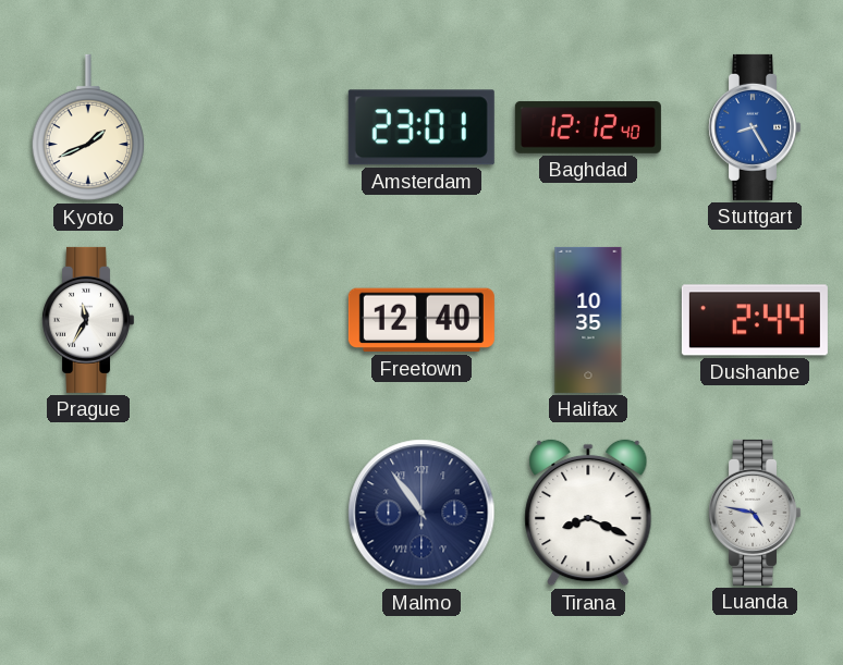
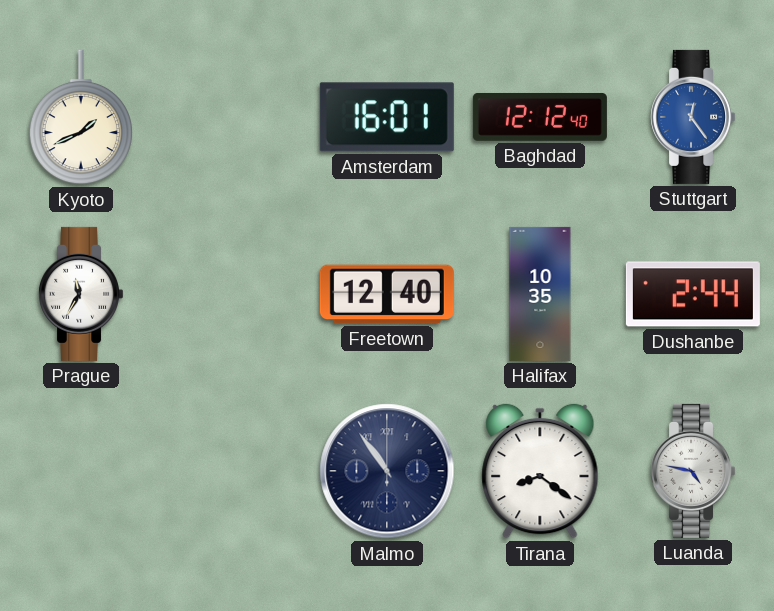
Amsterdam: 23:01 -> 16:01 (387, 117)
Stuttgart: 8:25 -> 12:24 (693, 117)
Tirana: 8:19 -> 8:21 (540, 471)
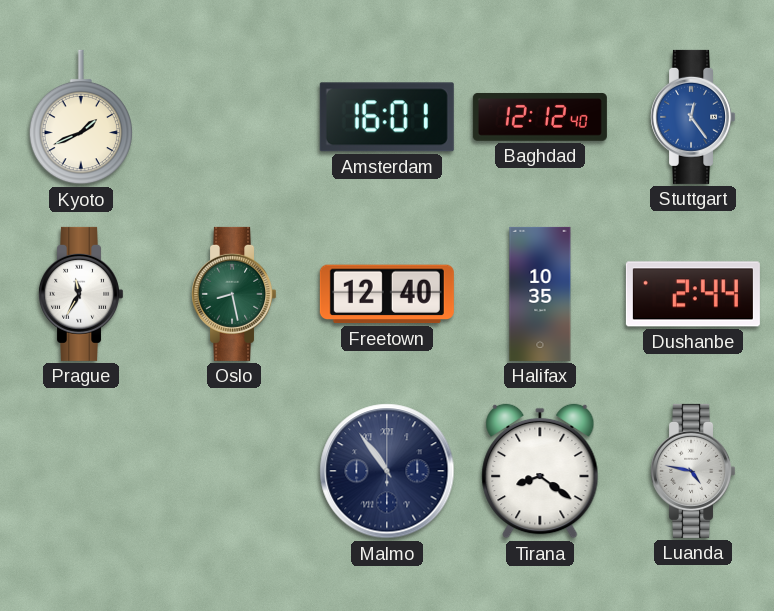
Oslo: none -> 8:28 (234, 294)
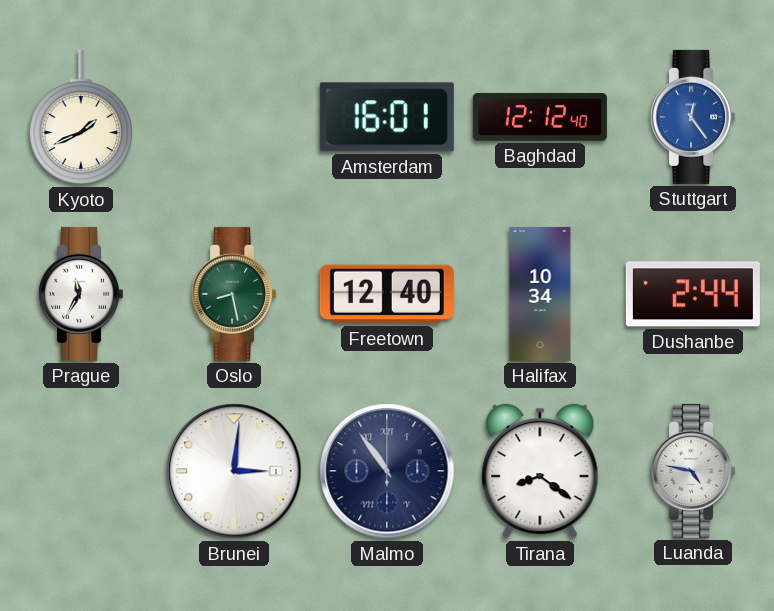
Halifax: 10:35 -> 10:34 (540, 294)
Brunei: none -> 3:01 (234, 471)
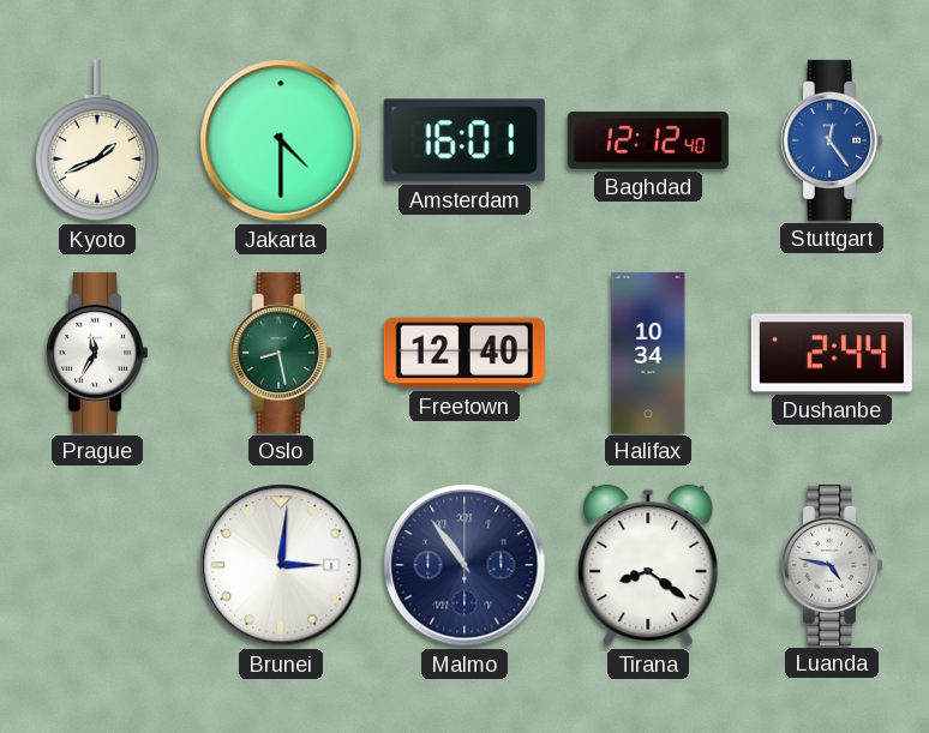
Jakarta: none -> 4:30 (281, 140)
